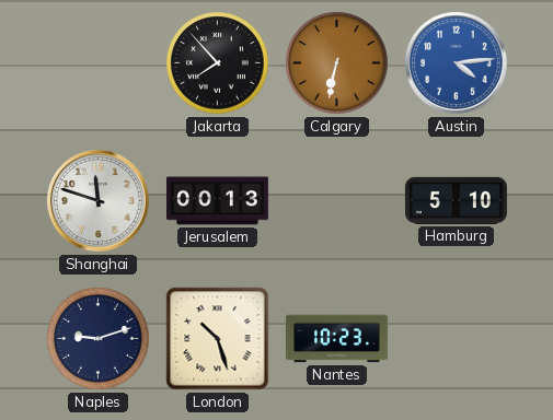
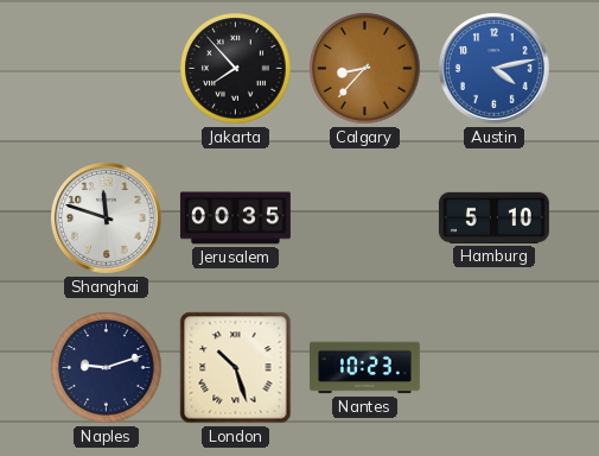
Calgary: 6:32 -> 8:37 (365, 69)
Austin: 4:14 -> 4:13 (495, 69)
Jerusalem: 00:13 -> 00:35 (235, 218)
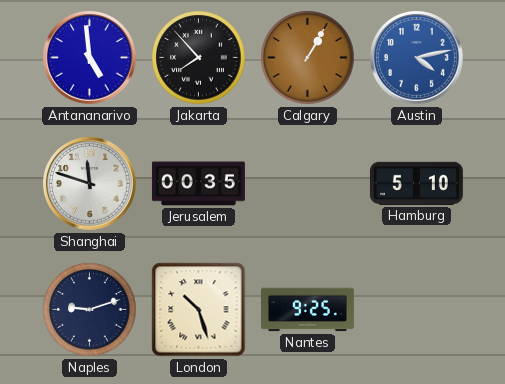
Antananarivo: none -> 4:59 (90, 58)
Calgary: 8:37 -> 1:05 (308, 58)
Nantes: 10:23 -> 9:25 (307, 310)
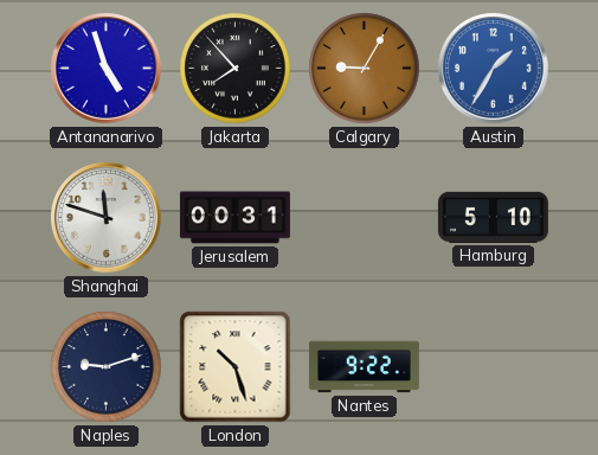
Antananarivo: 4:59 -> 4:57 (107, 69)
Calgary: 1:05 -> 9:05 (365, 69)
Austin: 4:13 -> 1:35 (494, 69)
Jerusalem: 00:35 -> 00:31 (234, 218)
Nantes: 9:25 -> 9:22 (364, 367)
